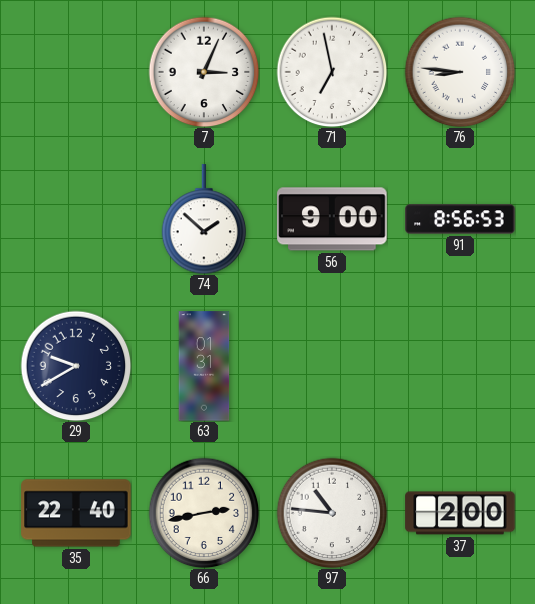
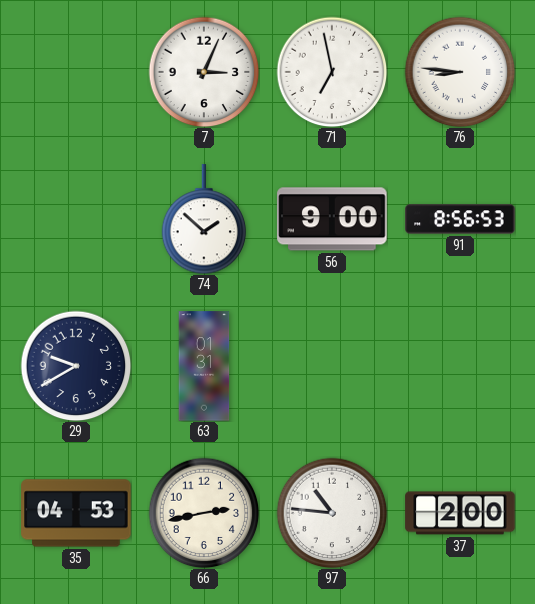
35: 22:40 -> 04:53 (76, 513)
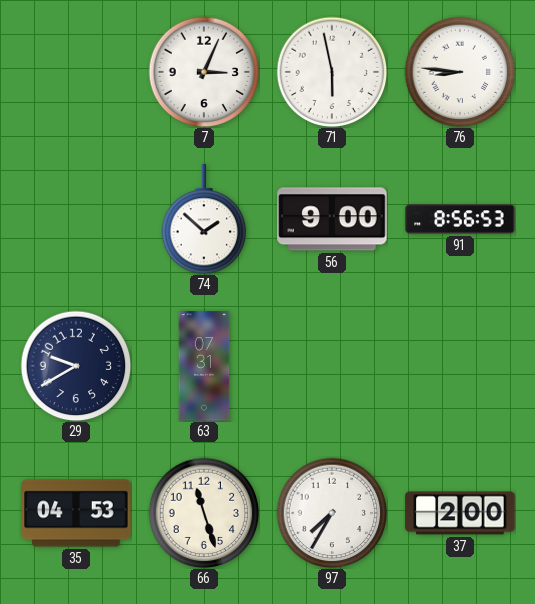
71: 6:58 -> 5:58 (332, 72)
63: 01:31 -> 07:31 (204, 366)
66: 2:43 -> 11:27 (204, 513)
97: 10:46 -> 7:35 (332, 513)
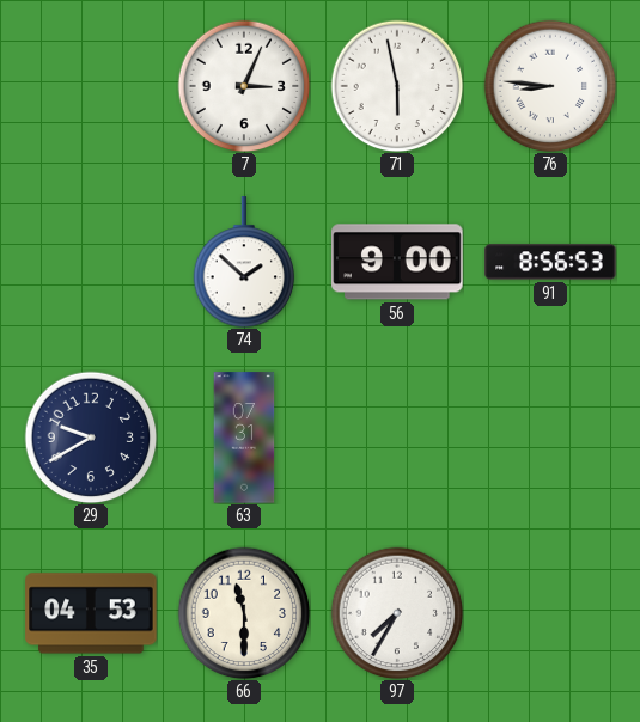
66: 11:27 -> 11:30 (244, 613)
37: 2:00 -> none (460, 513)
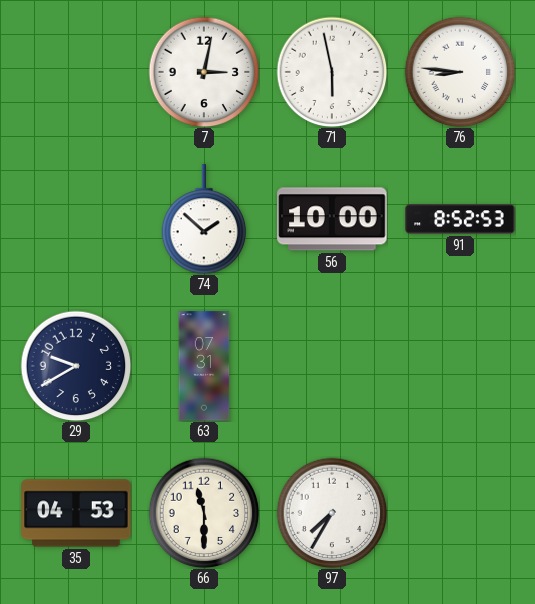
7: 3:04 -> 3:02 (204, 72)
56: 9:00 -> 10:00 (332, 219)
91: 8:56 -> 8:52 (460, 219)
